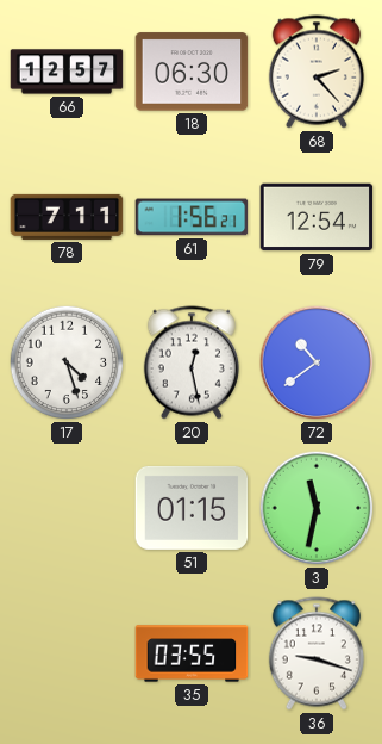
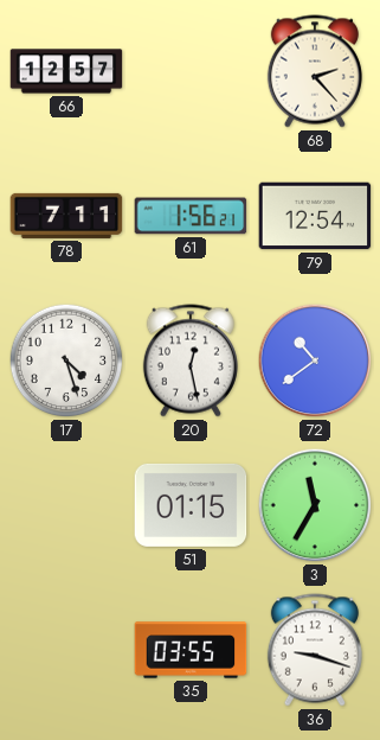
18: 06:30 -> none (192, 72)
3: 11:32 -> 11:35 (315, 505)
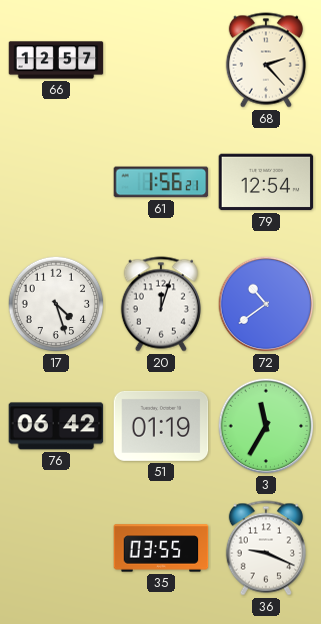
78: 7:11 -> none (66, 216)
20: 12:28 -> 12:03 (161, 304)
76: none -> 06:42 (56, 426)
51: 01:15 -> 01:19 (161, 426)
36: 9:18 -> 9:19 (266, 548)
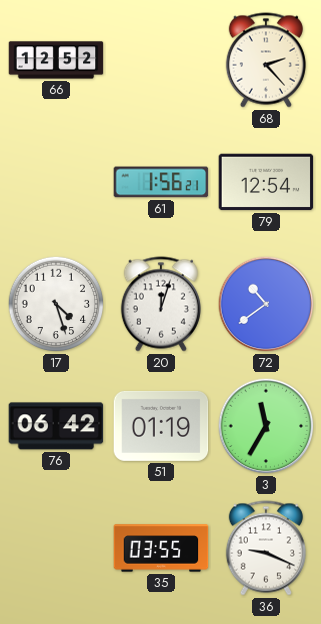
66: 12:57 -> 12:52 (56, 60)
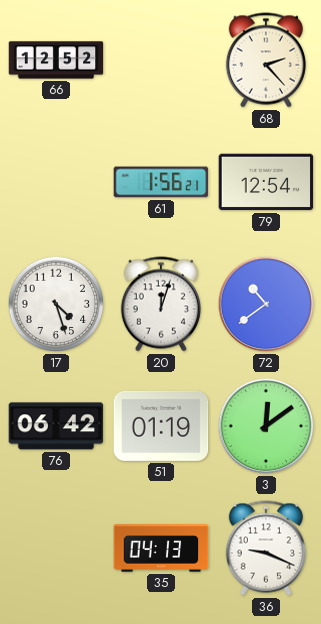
3: 11:35 -> 12:09 (266, 426)
35: 03:55 -> 04:13 (161, 548)
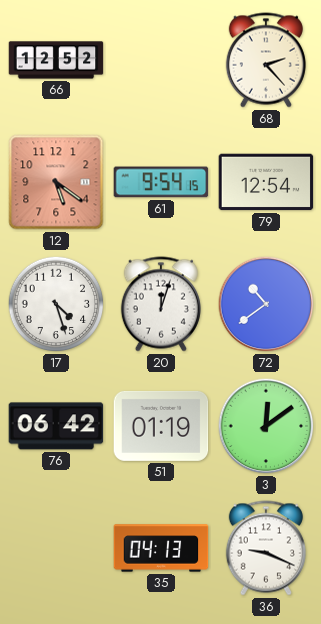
12: none -> 5:21 (56, 182)
61: 1:56 -> 9:54 (161, 182)
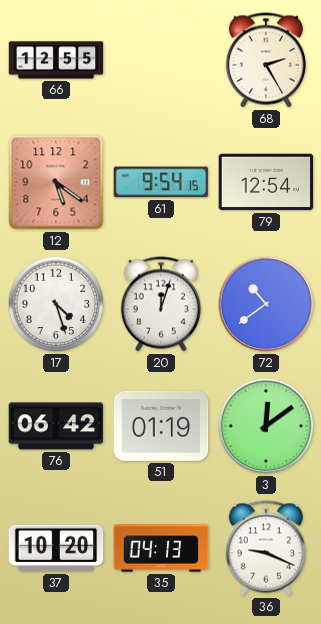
66: 12:52 -> 12:55 (56, 60)
68: 2:23 -> 2:25 (266, 60)
37: none -> 10:20 (56, 548)
